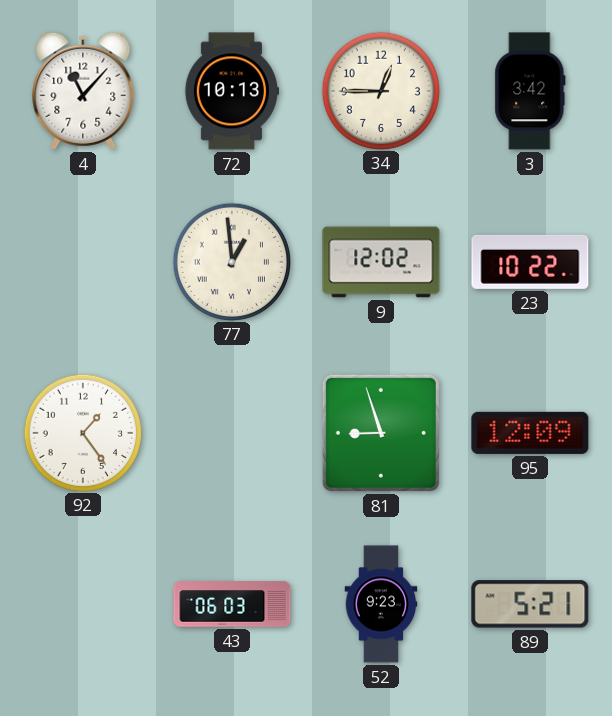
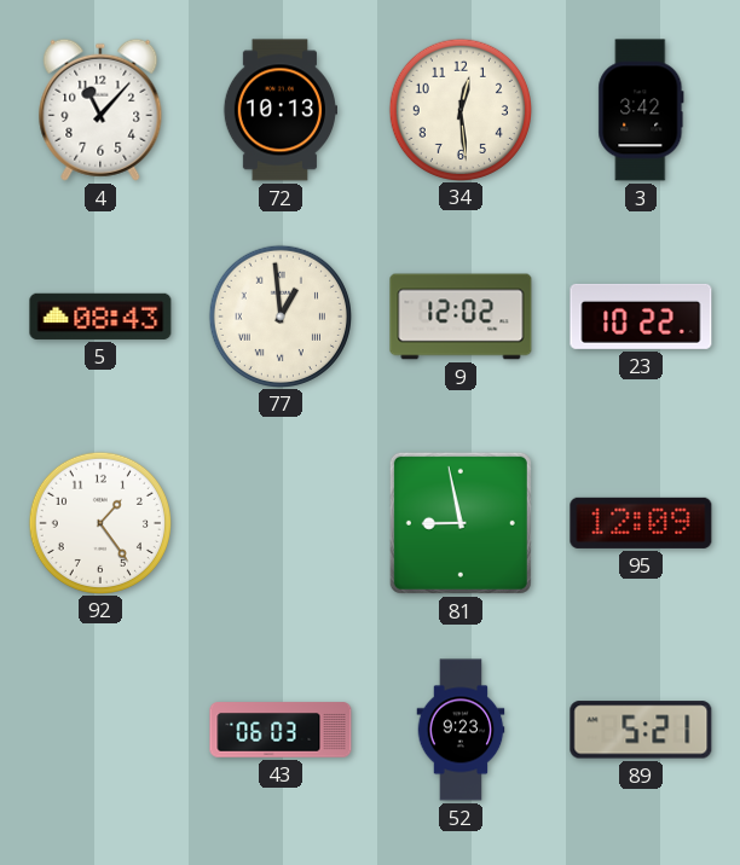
34: 12:45 -> 12:29 (459, 109)
5: none -> 08:43 (100, 317)
81: 8:57 -> 8:58 (461, 523)
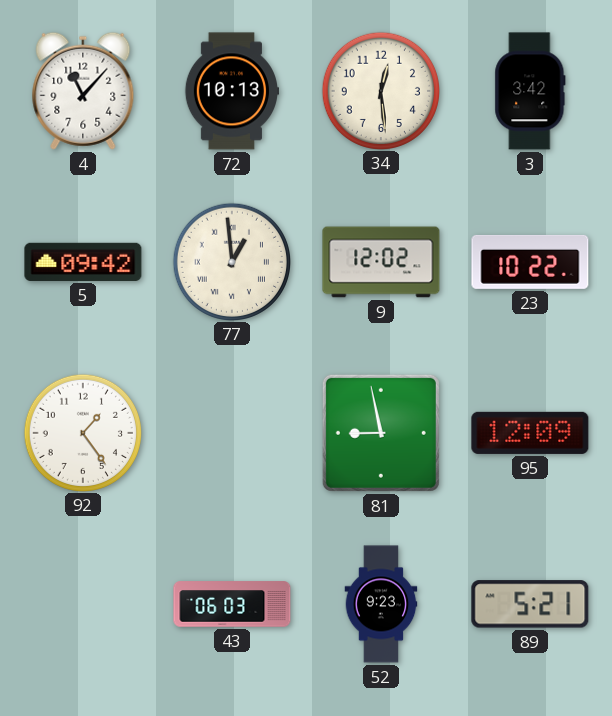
5: 08:43 -> 09:42 (83, 262)
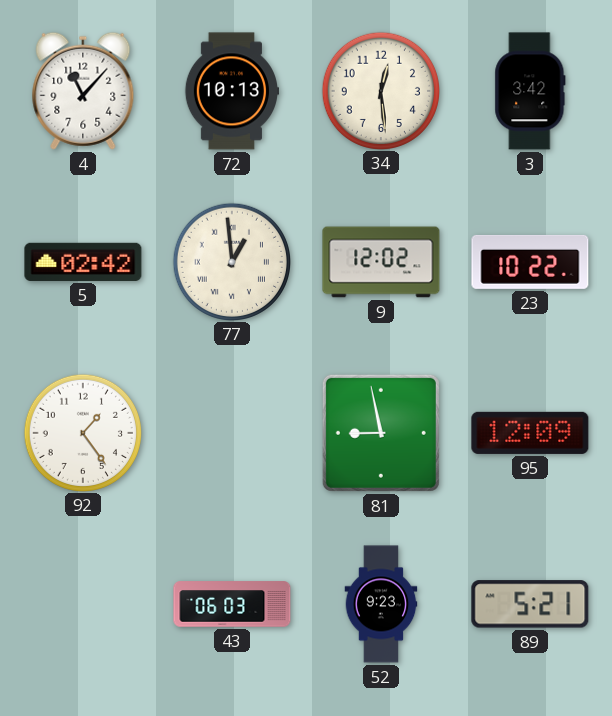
5: 09:42 -> 02:42 (83, 262)
